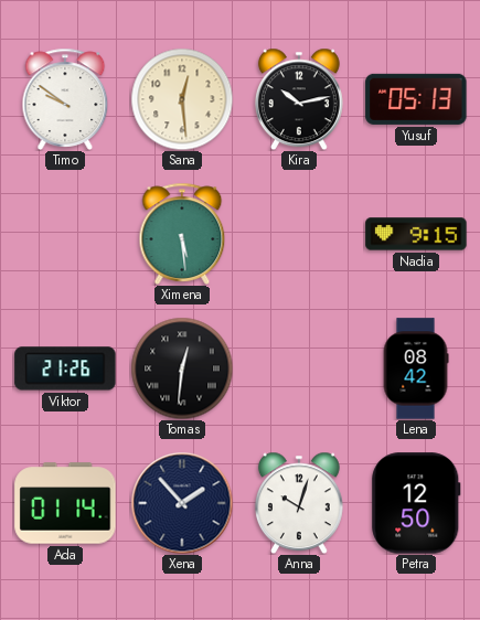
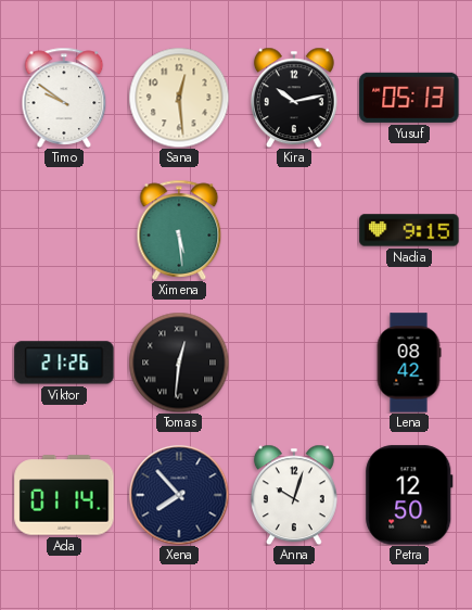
Xena: 1:53 -> 7:53 (179, 495)
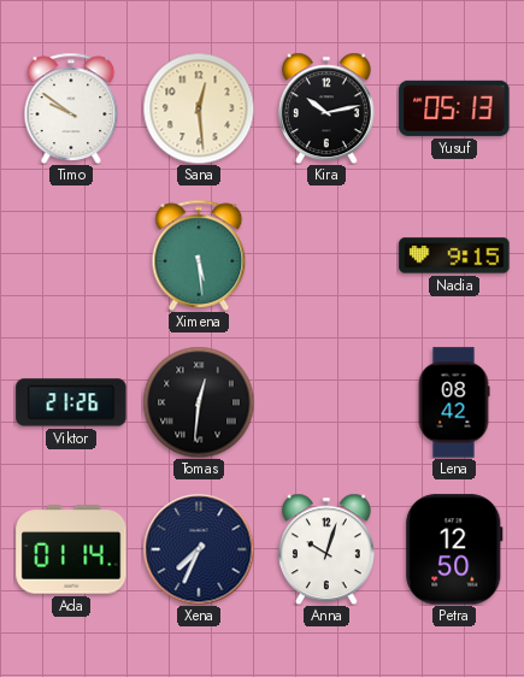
Xena: 7:53 -> 7:34 (199, 549)
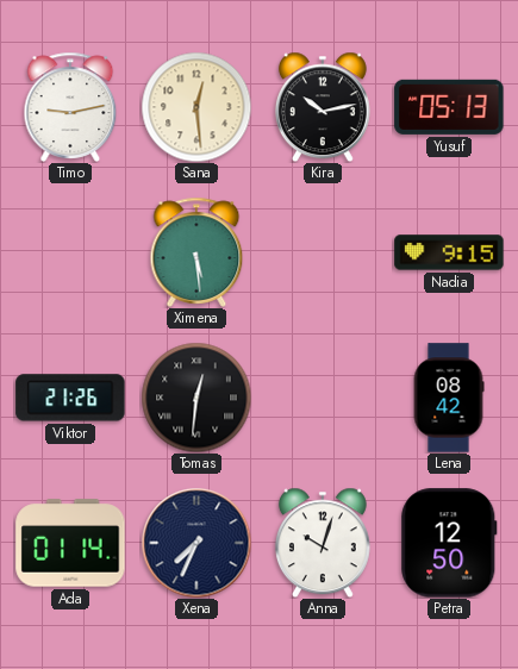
Timo: 9:51 -> 9:13 (70, 107)
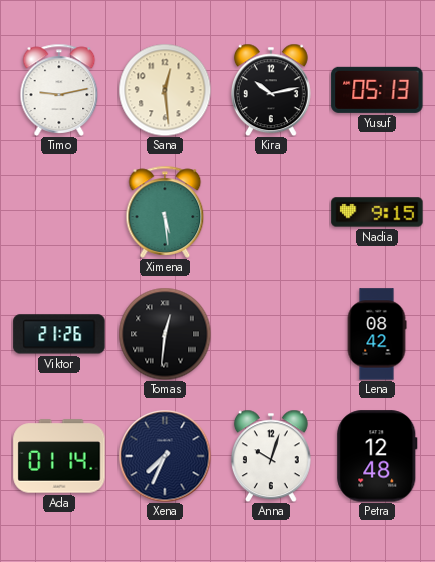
Petra: 12:50 -> 12:48 (377, 456)
